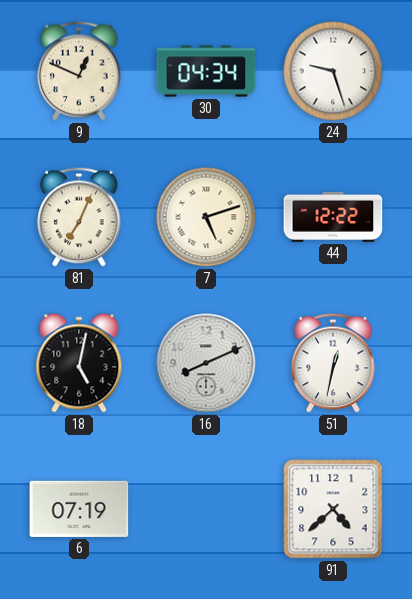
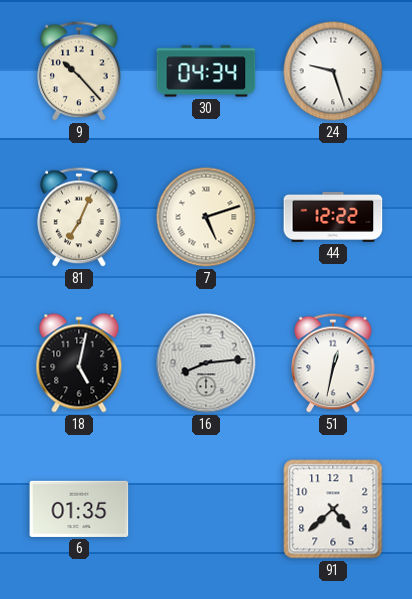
9: 12:49 -> 10:23 (79, 71)
16: 8:11 -> 8:14 (206, 363)
6: 07:19 -> 01:35 (79, 509)
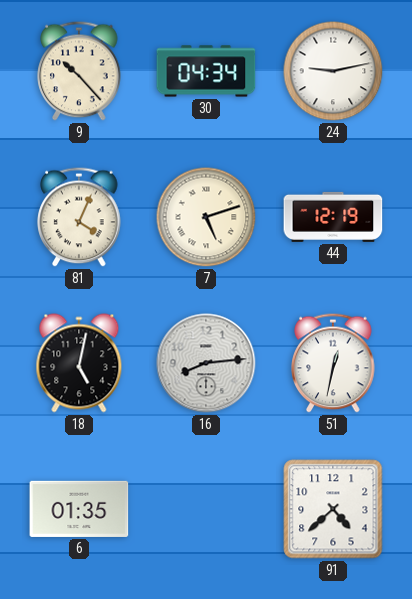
24: 9:27 -> 9:13 (333, 71)
81: 7:04 -> 4:04 (79, 217)
44: 12:22 -> 12:19 (333, 217)
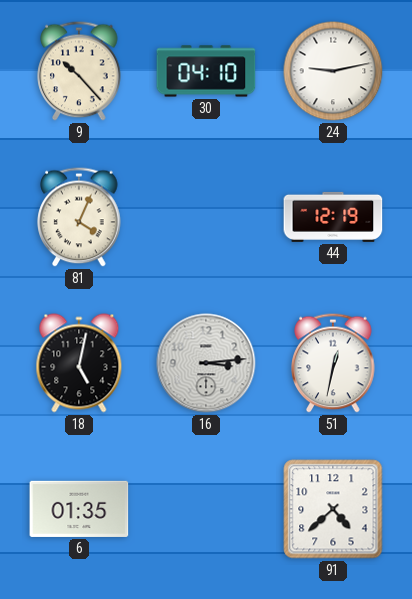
30: 04:34 -> 04:10 (206, 71)
7: 5:12 -> none (206, 217)
16: 8:14 -> 3:14 (206, 363)
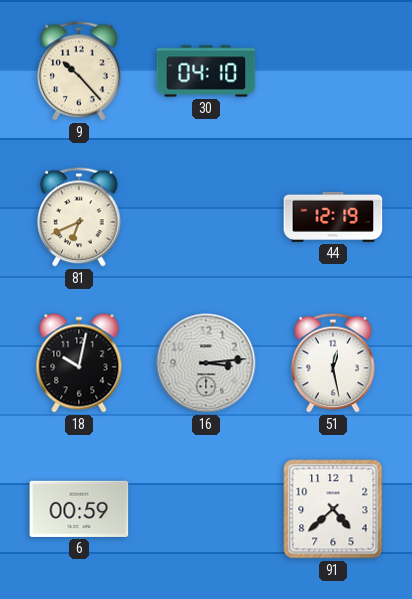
24: 9:13 -> none (333, 71)
81: 4:04 -> 6:41 (79, 217)
18: 5:02 -> 10:02 (79, 363)
51: 12:32 -> 12:28 (333, 363)
6: 01:35 -> 00:59 (79, 509)
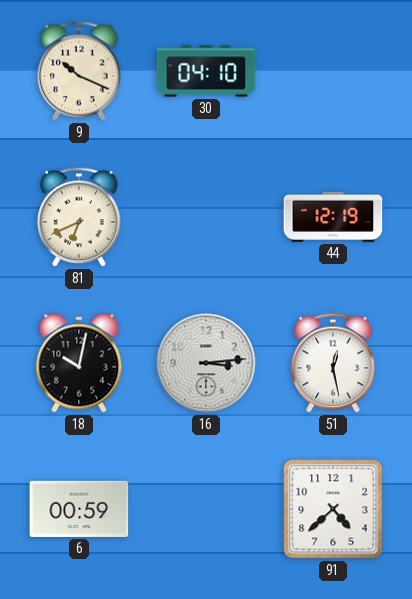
9: 10:23 -> 10:19 (79, 71)
